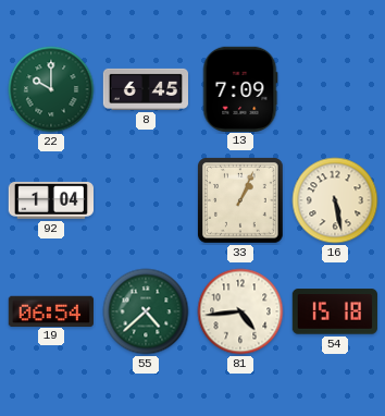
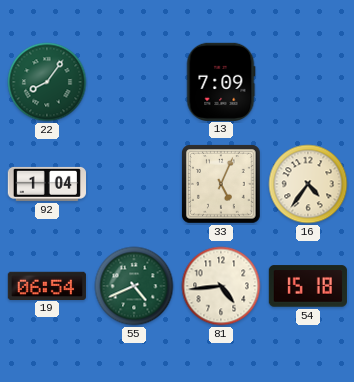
22: 10:00 -> 8:06 (47, 82)
8: 6:45 -> none (145, 89)
33: 1:04 -> 5:04 (221, 184)
16: 5:28 -> 4:36 (308, 184)
55: 4:38 -> 4:41 (134, 286)
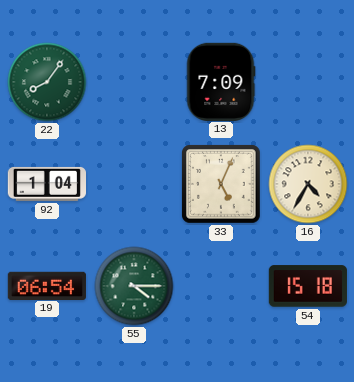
16: 4:36 -> 4:35 (308, 184)
55: 4:41 -> 4:15 (134, 286)
81: 4:44 -> none (221, 286)
